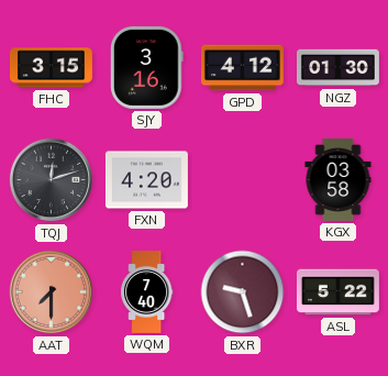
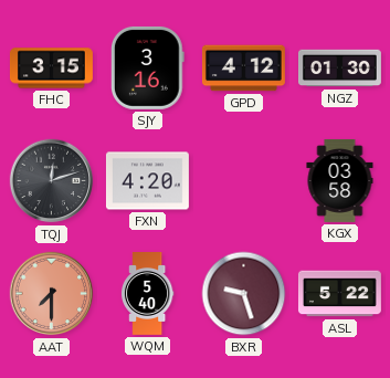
WQM: 7:40 -> 5:40 (147, 294)
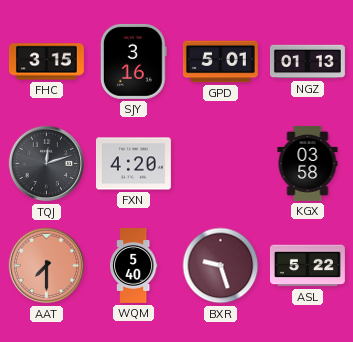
GPD: 4:12 -> 5:01 (220, 62)
NGZ: 01:30 -> 01:13 (308, 62)
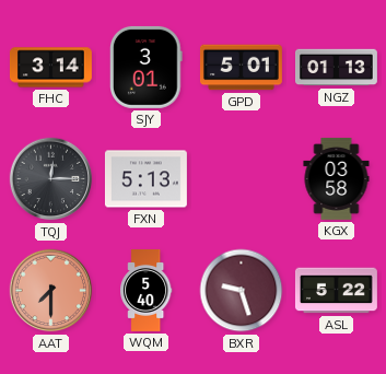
FHC: 3:15 -> 3:14 (50, 68)
SJY: 3:16 -> 3:01 (145, 67)
TQJ: 12:12 -> 12:15 (51, 179)
FXN: 4:20 -> 5:13 (145, 179)
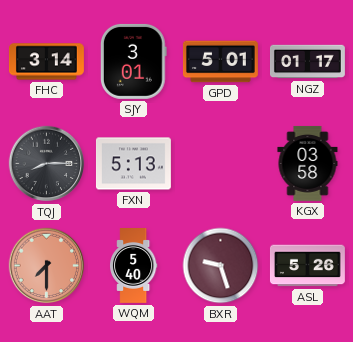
NGZ: 01:13 -> 01:17 (308, 62)
TQJ: 12:15 -> 8:15 (47, 164)
ASL: 5:22 -> 5:26 (307, 266)
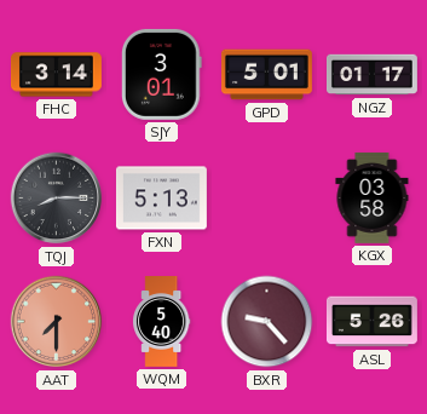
BXR: 9:27 -> 9:23 (267, 322)
